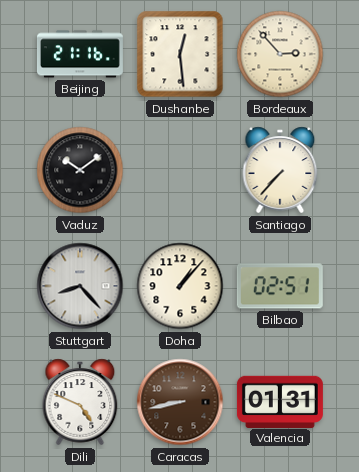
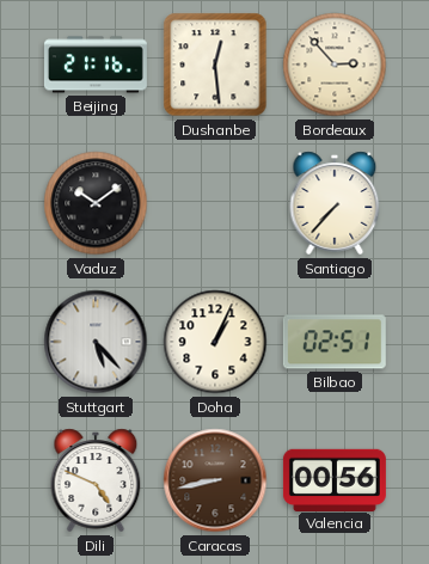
Stuttgart: 8:23 -> 5:23 (96, 342)
Doha: 1:07 -> 1:04 (215, 342)
Valencia: 01:31 -> 00:56 (335, 479)
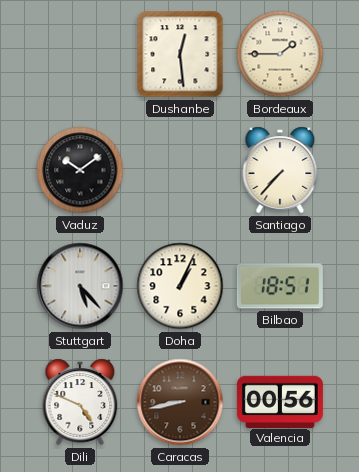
Beijing: 21:16 -> none (96, 65)
Bordeaux: 2:53 -> 1:45 (280, 54)
Bilbao: 02:51 -> 18:51 (280, 286)
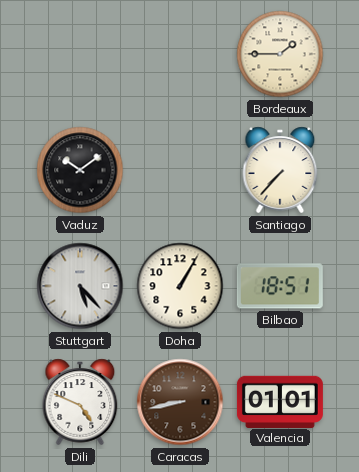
Dushanbe: 12:29 -> none (180, 54)
Doha: 1:04 -> 1:05 (180, 286)
Valencia: 00:56 -> 01:01 (280, 401)
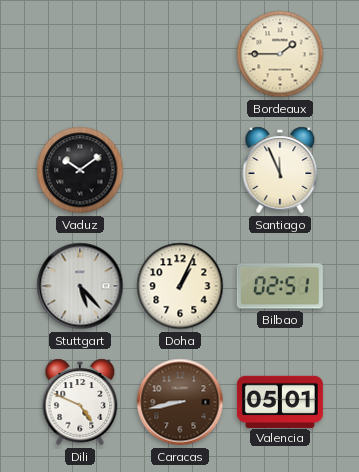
Santiago: 7:37 -> 11:56 (280, 170)
Doha: 1:05 -> 1:04 (180, 286)
Bilbao: 18:51 -> 02:51 (280, 286)
Valencia: 01:01 -> 05:01 (280, 401)
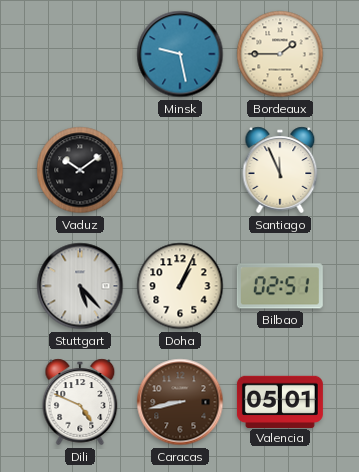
Minsk: none -> 9:28 (180, 54)
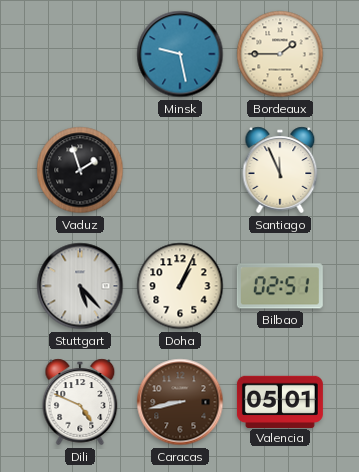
Vaduz: 10:09 -> 1:57 (80, 170)
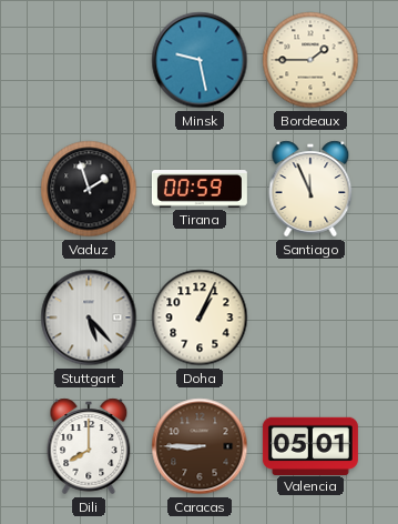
Tirana: none -> 00:59 (200, 190)
Bilbao: 02:51 -> none (280, 286)
Dili: 4:49 -> 8:00 (89, 446)
Caracas: 8:43 -> 8:45 (200, 446)
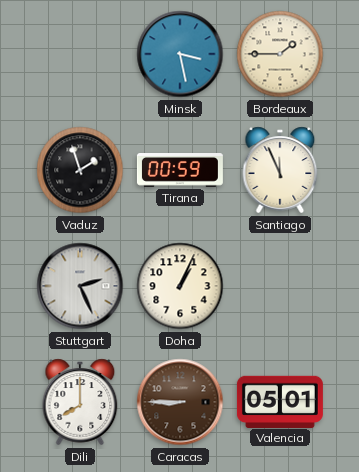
Minsk: 9:28 -> 3:28 (180, 54)
Stuttgart: 5:23 -> 2:26 (80, 286)
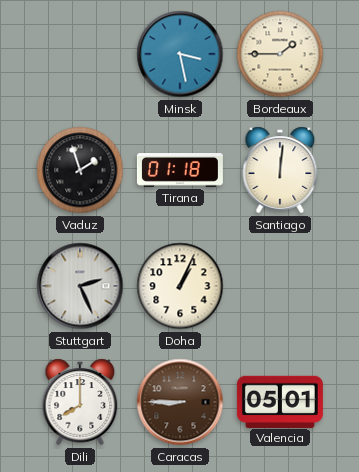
Tirana: 00:59 -> 01:18 (180, 171)
Santiago: 11:56 -> 12:01 (280, 170)
